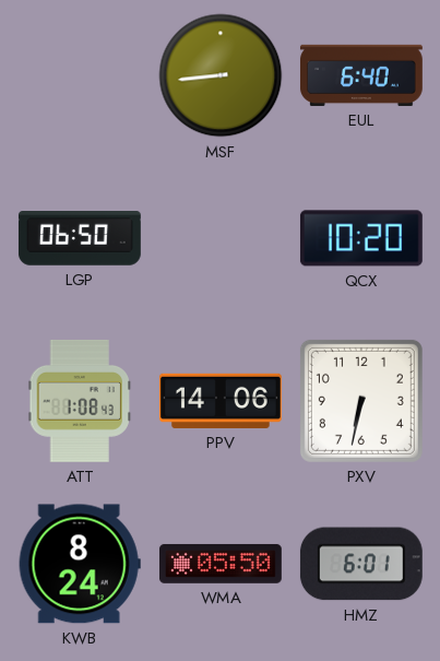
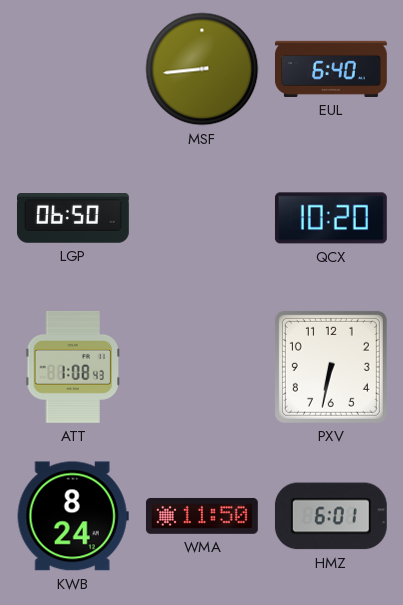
PPV: 14:06 -> none (221, 401)
WMA: 05:50 -> 11:50 (202, 516)
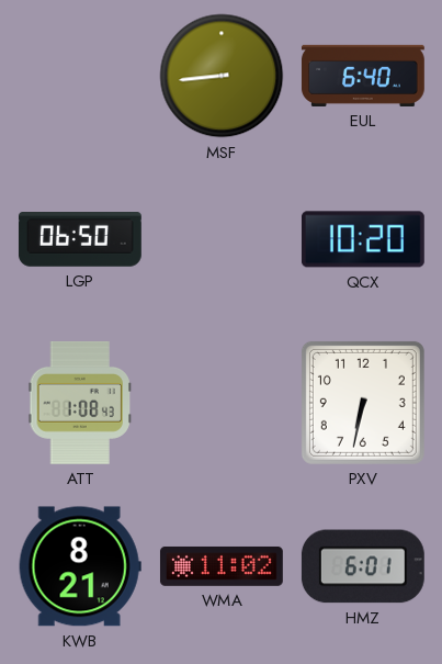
KWB: 8:24 -> 8:21 (80, 566)
WMA: 11:50 -> 11:02 (222, 566)
